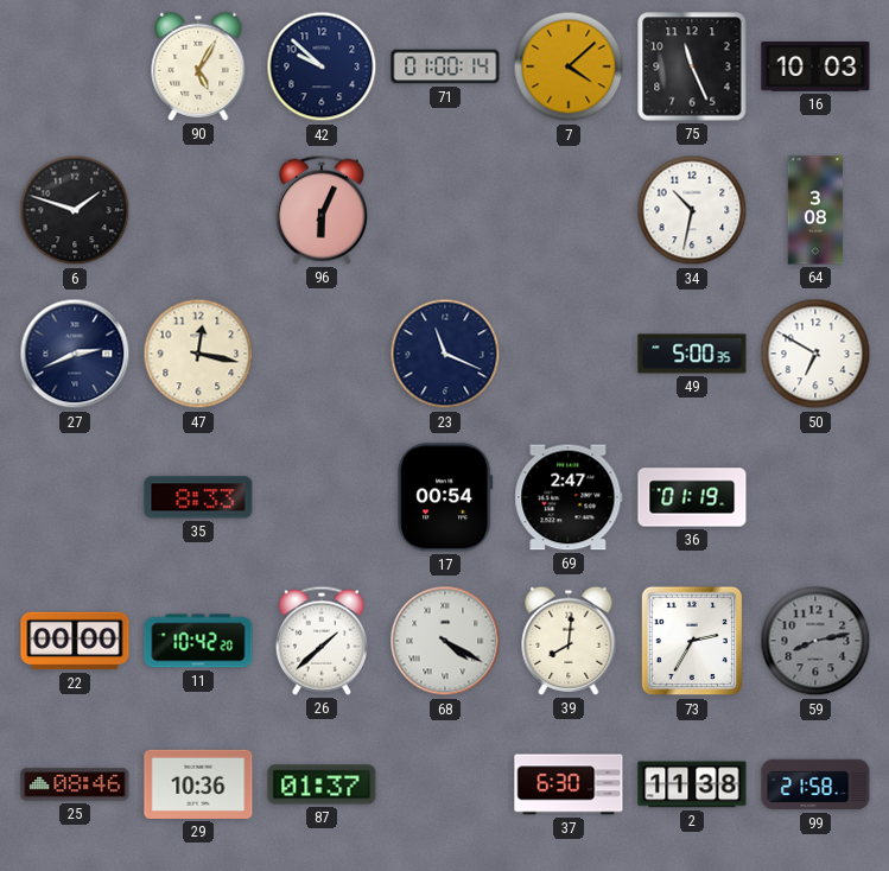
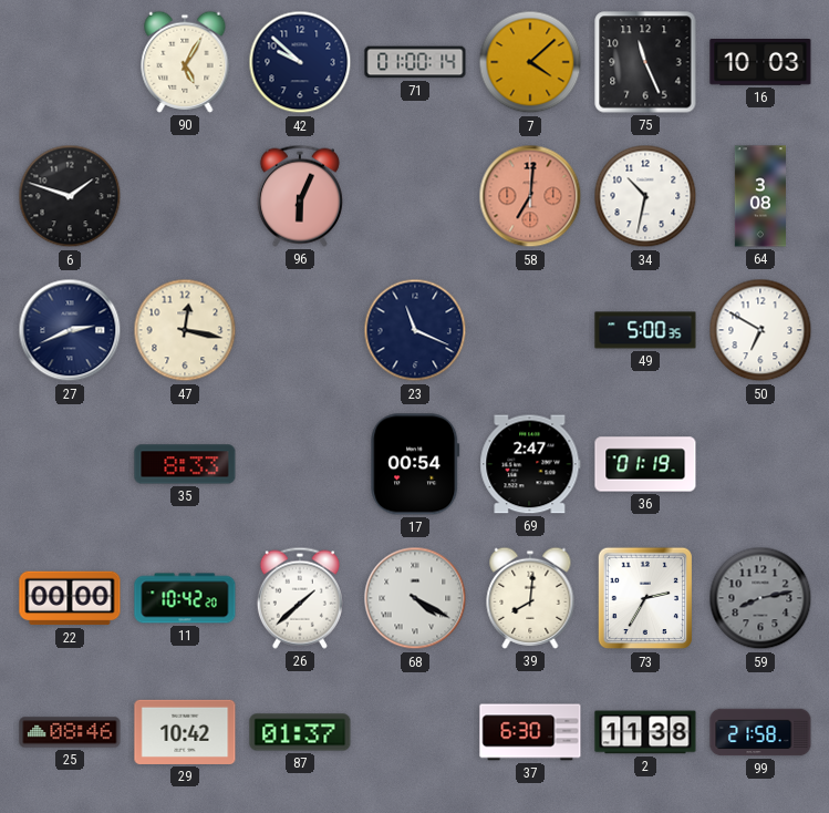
58: none -> 7:01 (530, 196)
29: 10:36 -> 10:42 (185, 732)
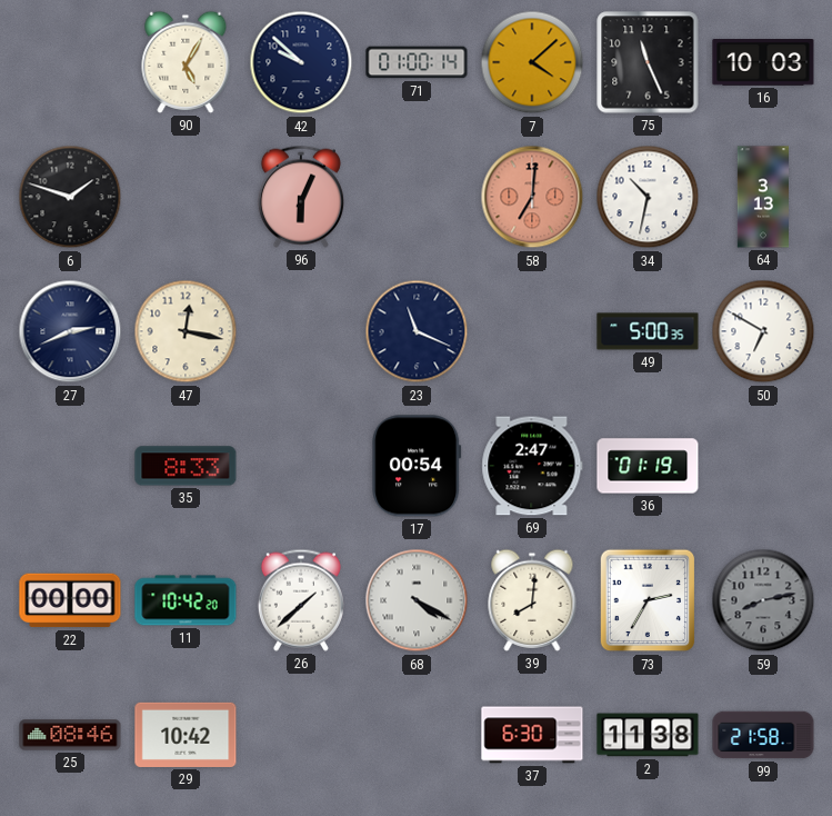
64: 3:08 -> 3:13 (762, 197)
87: 01:37 -> none (300, 732)
